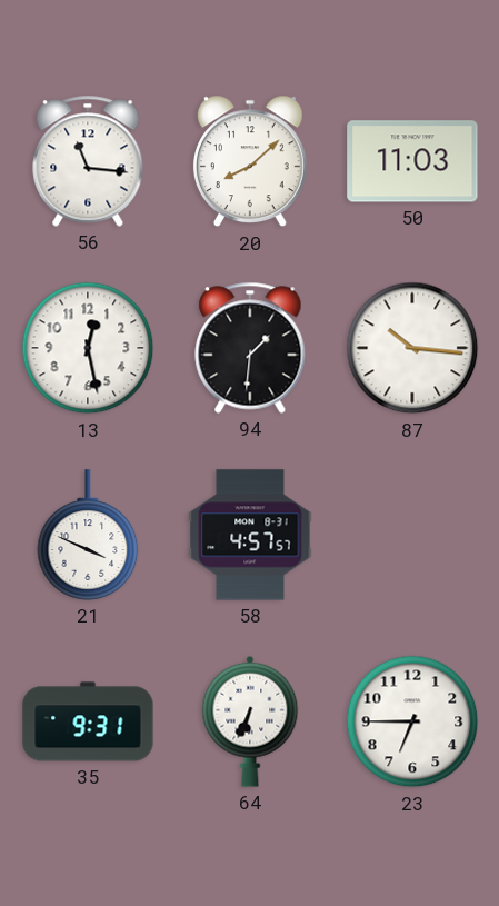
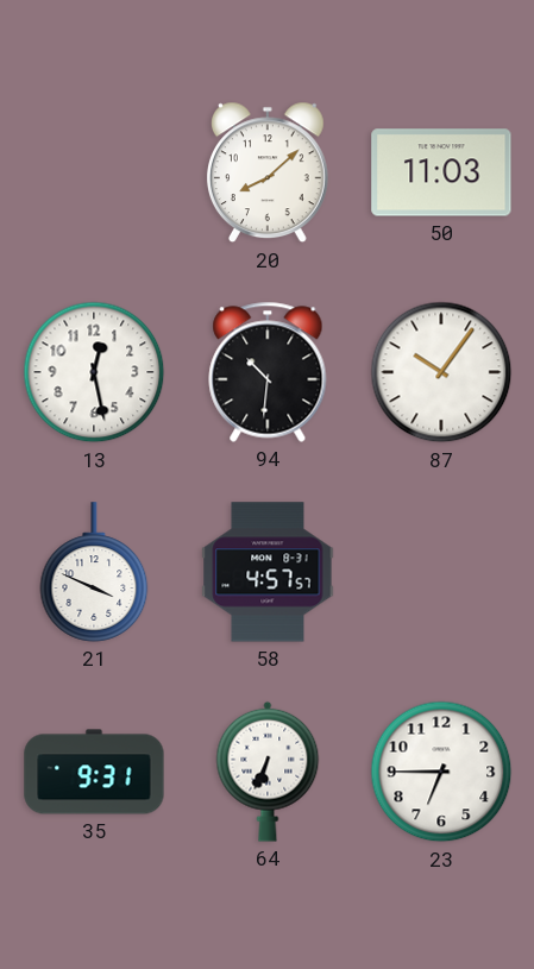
56: 11:16 -> none (88, 161)
94: 1:31 -> 10:31 (268, 372)
87: 10:16 -> 10:06 (441, 372)
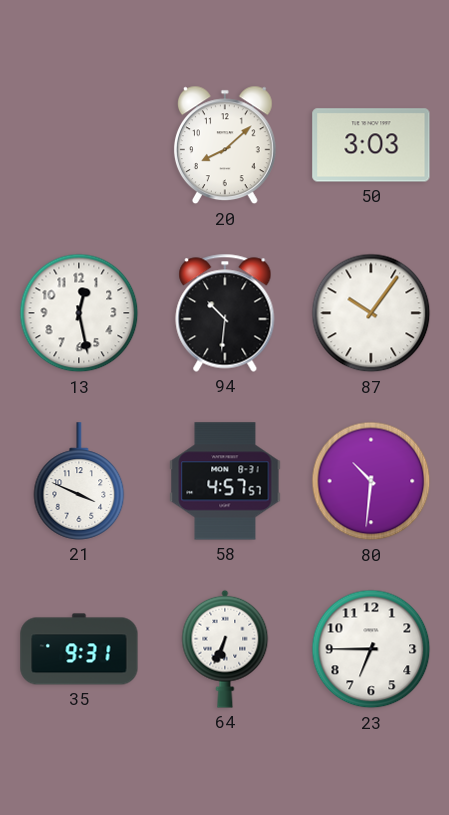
50: 11:03 -> 3:03 (371, 145)
80: none -> 10:31 (371, 481)
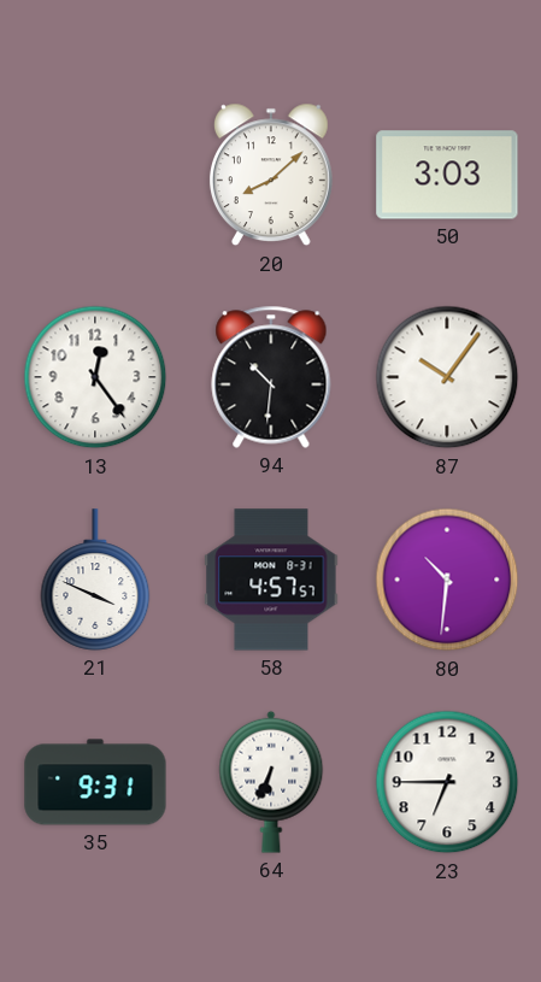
13: 12:28 -> 12:24 (95, 377)
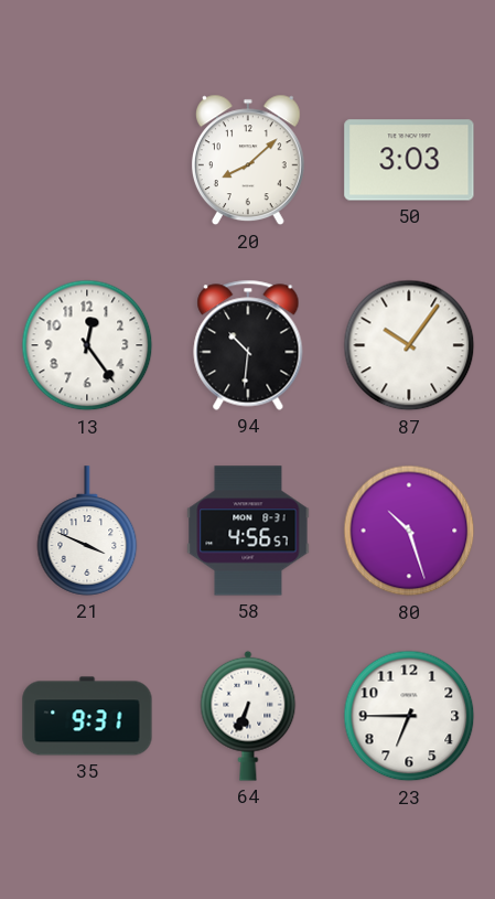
58: 4:57 -> 4:56 (248, 531)
80: 10:31 -> 10:27 (409, 531)
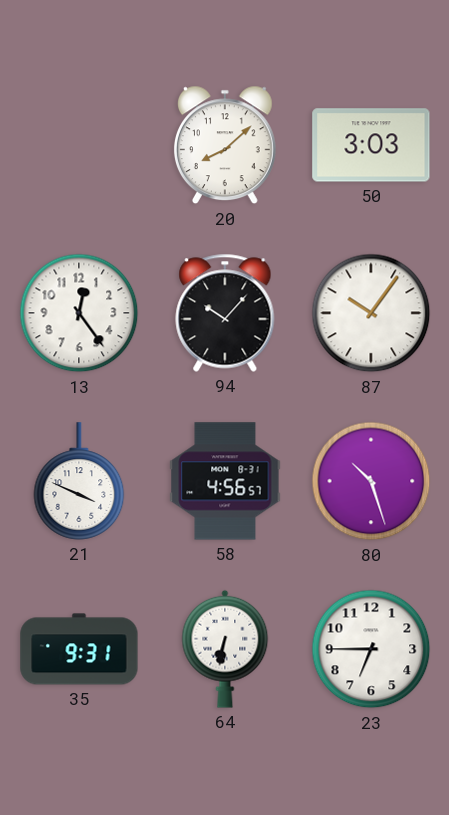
94: 10:31 -> 10:07 (225, 313)
64: 6:34 -> 6:32 (225, 649)
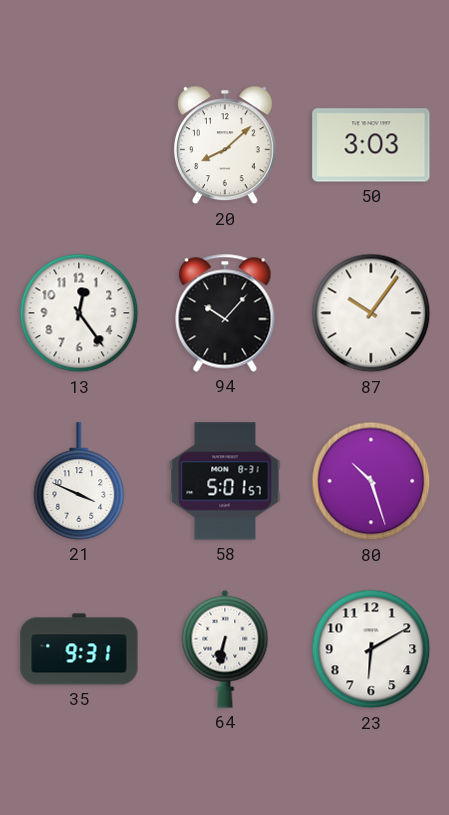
58: 4:56 -> 5:01 (225, 481)
23: 6:45 -> 6:10 (371, 649)
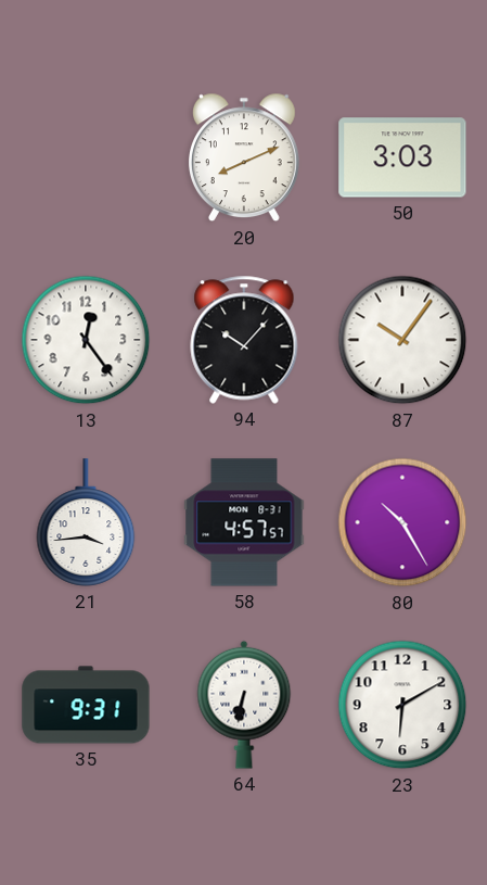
20: 8:08 -> 8:11 (244, 157)
21: 3:49 -> 3:44 (86, 522)
58: 5:01 -> 4:57 (244, 522)
80: 10:27 -> 10:25 (402, 522)
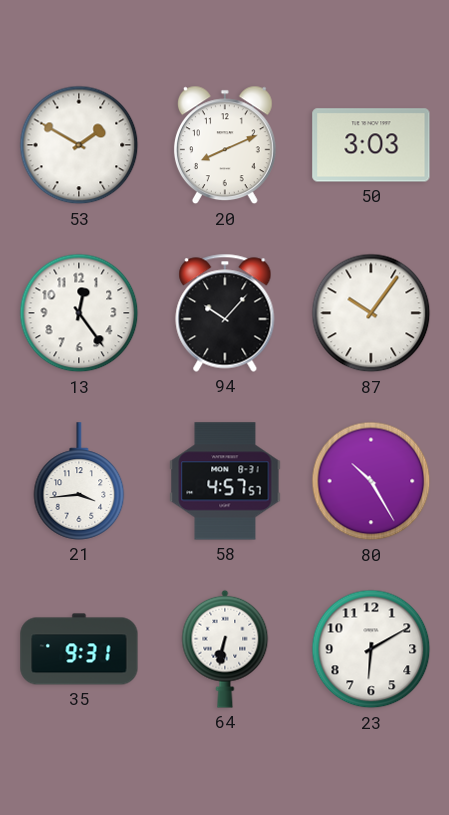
53: none -> 1:50 (79, 145)
